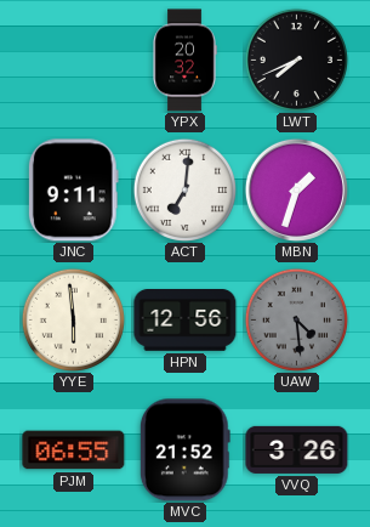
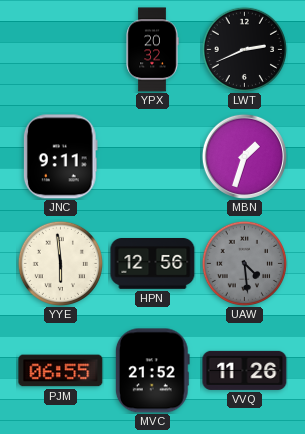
LWT: 7:41 -> 2:41 (244, 49)
ACT: 7:01 -> none (184, 189)
VVQ: 3:26 -> 11:26 (245, 370)
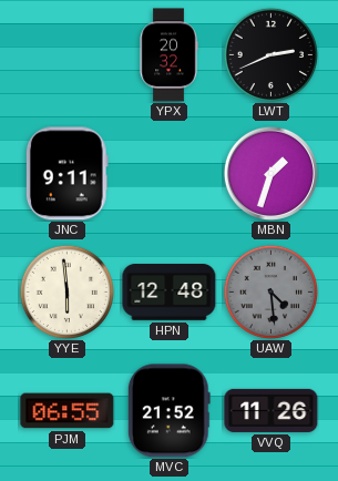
HPN: 12:56 -> 12:48 (170, 293)
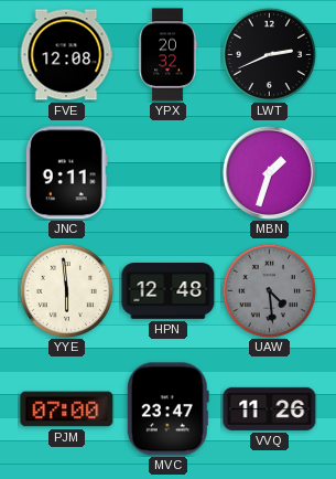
FVE: none -> 12:08 (66, 55)
PJM: 06:55 -> 07:00 (67, 409)
MVC: 21:52 -> 23:47 (167, 409)
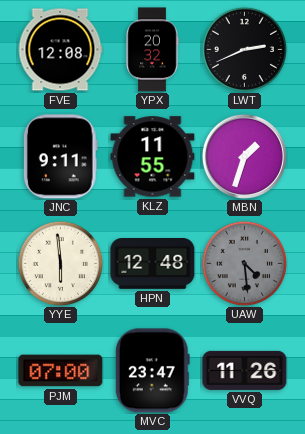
KLZ: none -> 11:55 (153, 157)
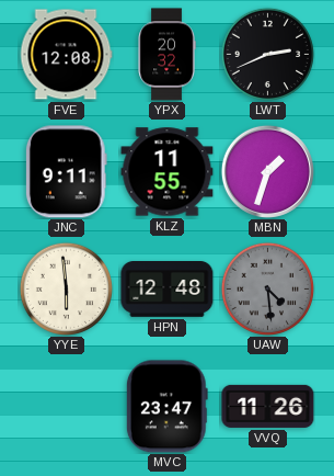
PJM: 07:00 -> none (61, 371)
